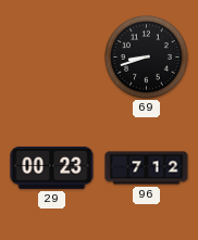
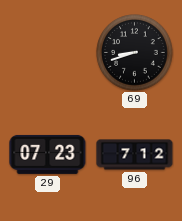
29: 00:23 -> 07:23 (48, 154)
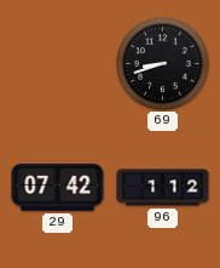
29: 07:23 -> 07:42 (58, 187)
96: 7:12 -> 1:12 (163, 188)
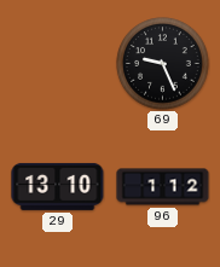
69: 8:42 -> 9:26 (163, 64)
29: 07:42 -> 13:10 (58, 186)
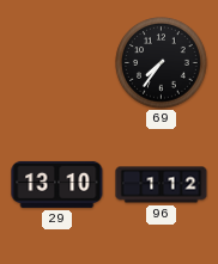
69: 9:26 -> 7:36 (162, 63)
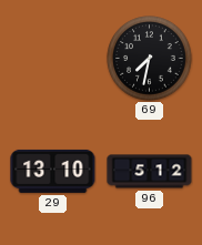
69: 7:36 -> 7:32 (150, 59)
96: 1:12 -> 5:12 (150, 172)
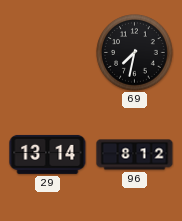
29: 13:10 -> 13:14 (48, 154)
96: 5:12 -> 8:12 (135, 155)
